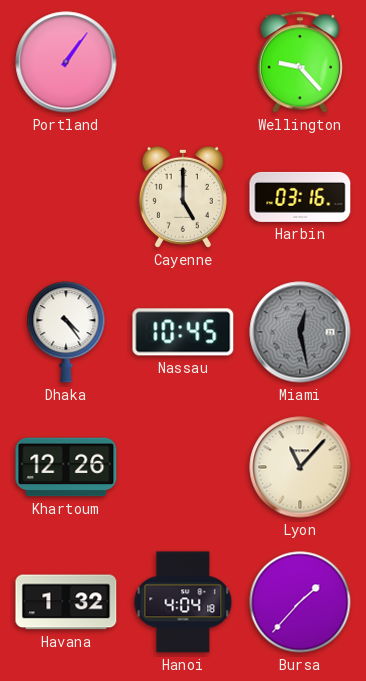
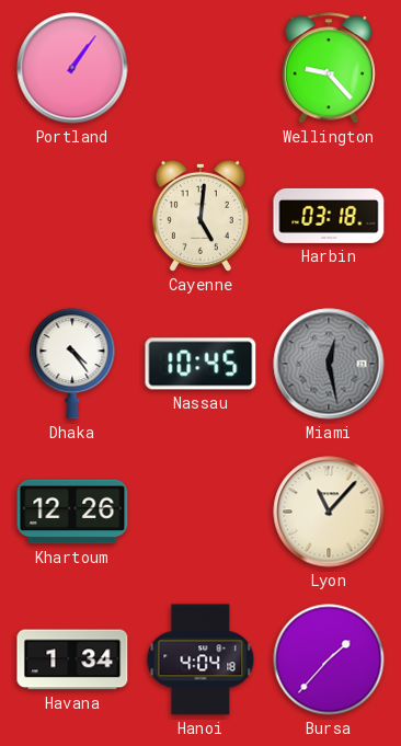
Cayenne: 5:00 -> 5:01 (200, 216)
Harbin: 03:16 -> 03:18 (329, 216)
Havana: 1:32 -> 1:34 (72, 659)
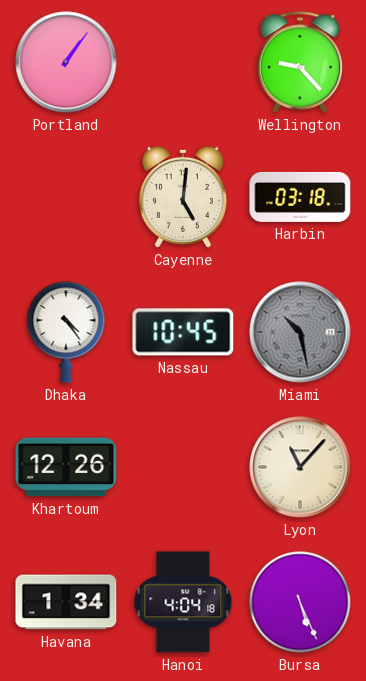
Miami: 12:28 -> 10:28 (300, 332)
Bursa: 1:37 -> 5:26 (300, 602)
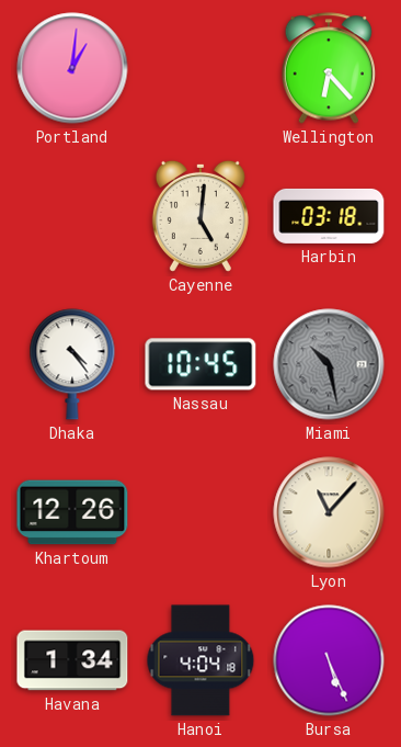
Portland: 1:06 -> 1:01 (72, 68)
Wellington: 9:23 -> 6:23 (329, 68)
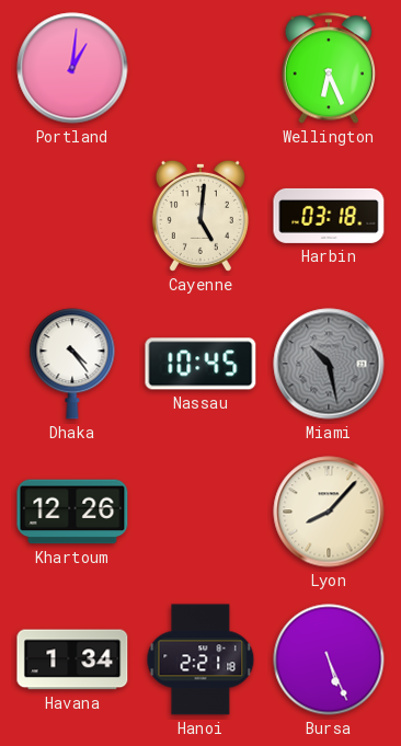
Wellington: 6:23 -> 6:26 (329, 68)
Lyon: 11:07 -> 8:07 (329, 512)
Hanoi: 4:04 -> 2:21 (200, 659)
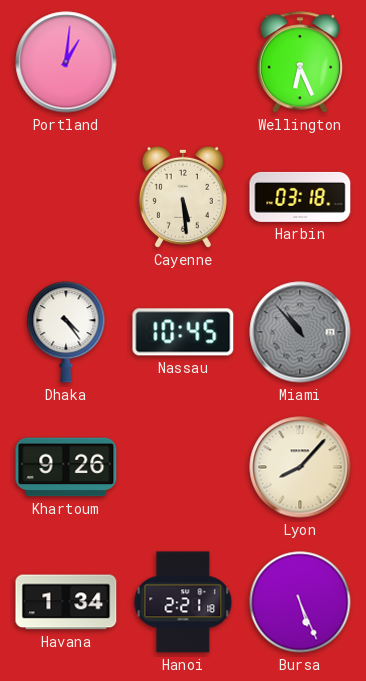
Cayenne: 5:01 -> 5:29 (183, 197)
Miami: 10:28 -> 10:53 (300, 332)
Khartoum: 12:26 -> 9:26 (66, 467)
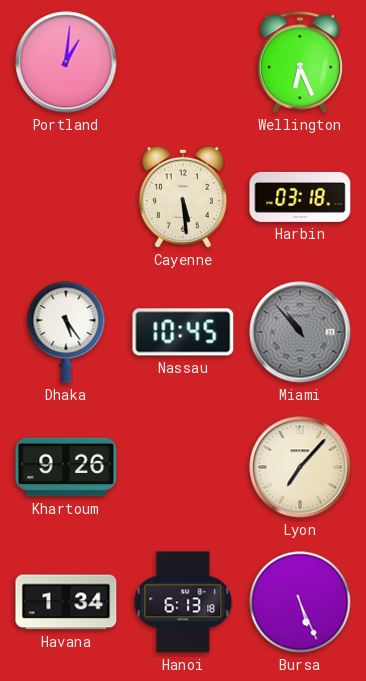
Dhaka: 4:24 -> 5:24 (66, 332)
Lyon: 8:07 -> 7:07 (300, 467)
Hanoi: 2:21 -> 6:13 (183, 602)
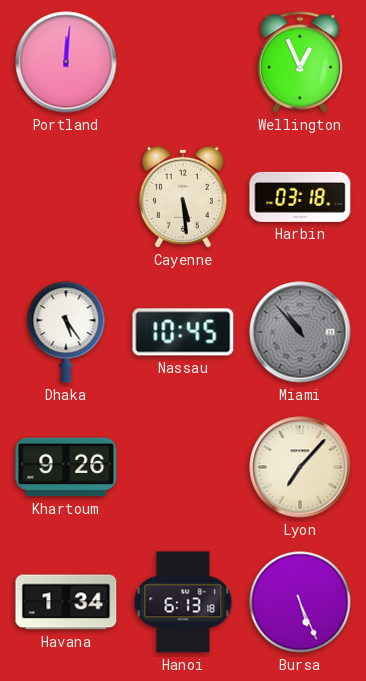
Portland: 1:01 -> 12:01 (66, 62)
Wellington: 6:26 -> 12:56 (300, 62)
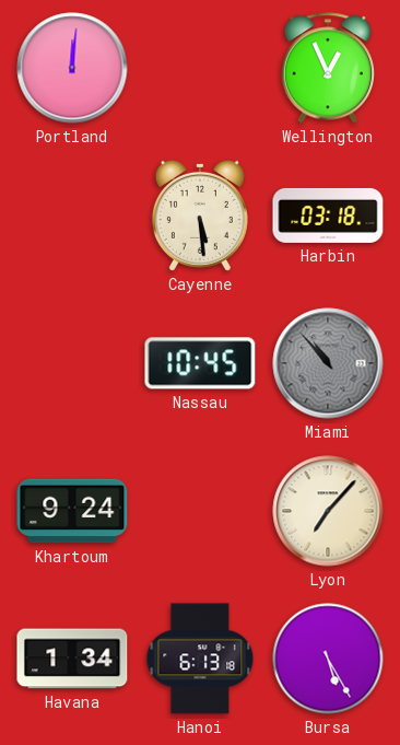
Dhaka: 5:24 -> none (66, 332)
Khartoum: 9:26 -> 9:24 (72, 511)
Bursa: 5:26 -> 5:25 (328, 659)
